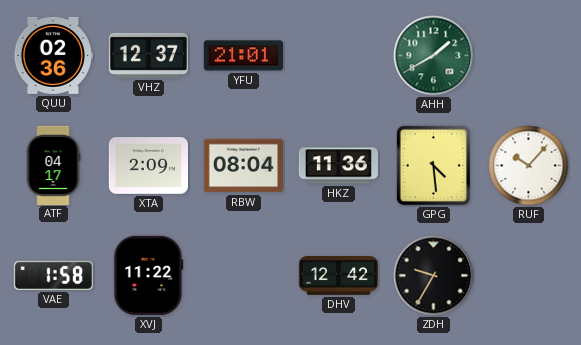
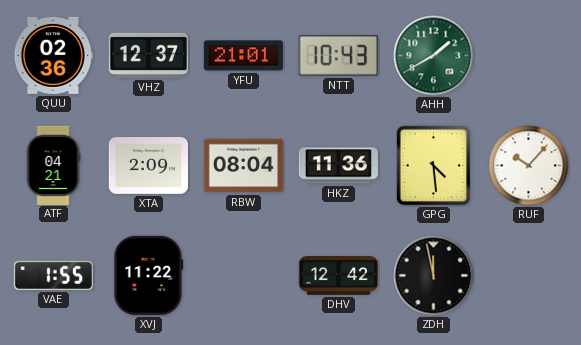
NTT: none -> 10:43 (338, 56)
ATF: 04:17 -> 04:21 (53, 165)
VAE: 1:58 -> 1:55 (53, 275)
ZDH: 9:35 -> 11:58 (434, 276)
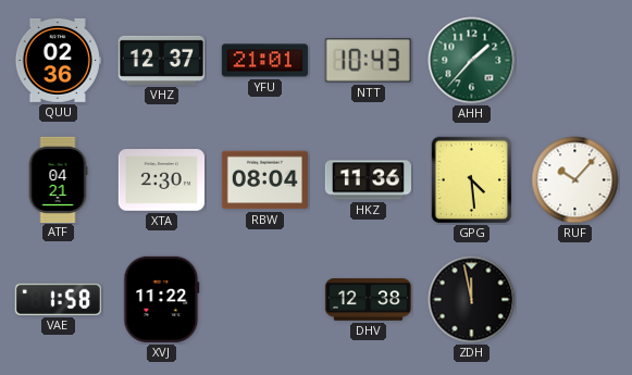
AHH: 1:40 -> 1:37 (472, 61)
XTA: 2:09 -> 2:30 (161, 180)
VAE: 1:55 -> 1:58 (58, 299)
DHV: 12:42 -> 12:38 (368, 300)
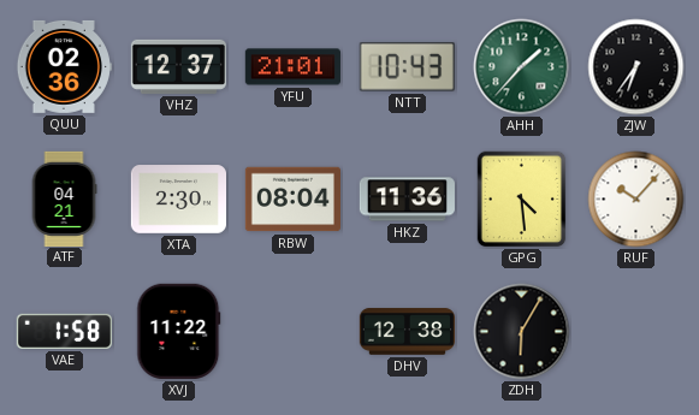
ZJW: none -> 6:36 (636, 67)
ZDH: 11:58 -> 6:05 (522, 332)
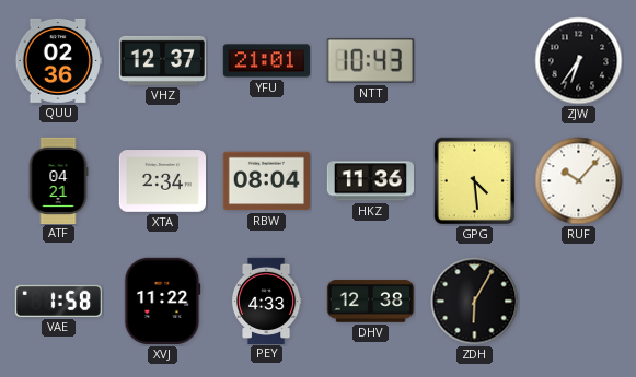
AHH: 1:37 -> none (522, 67)
XTA: 2:30 -> 2:34 (162, 181)
PEY: none -> 4:33 (266, 301)
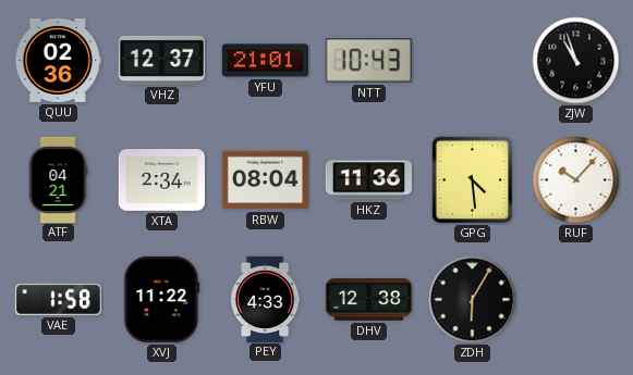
ZJW: 6:36 -> 10:57 (576, 61)
